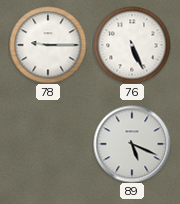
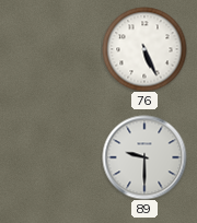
78: 9:15 -> none (48, 45)
89: 5:19 -> 9:30 (144, 157)
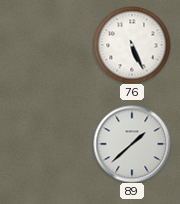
89: 9:30 -> 1:38 (132, 144)
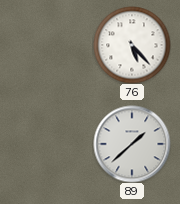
76: 5:26 -> 5:23 (132, 45)
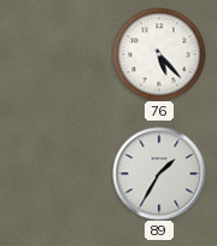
89: 1:38 -> 1:35 (159, 174)
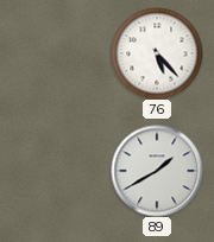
89: 1:35 -> 1:40 (157, 171)
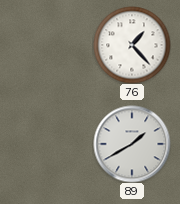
76: 5:23 -> 1:23 (132, 45)
